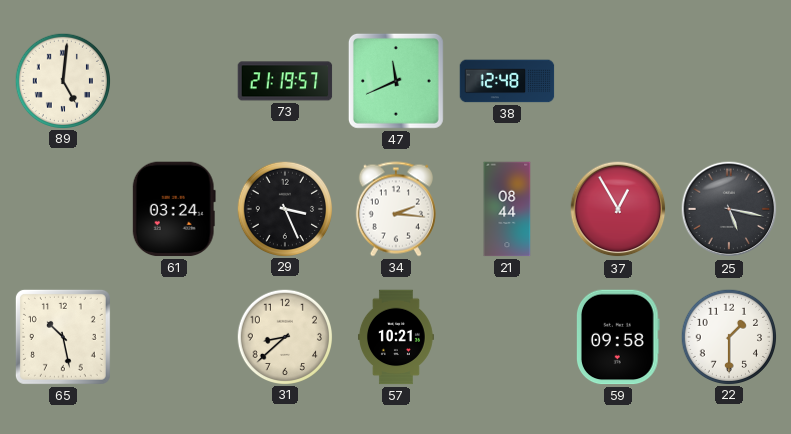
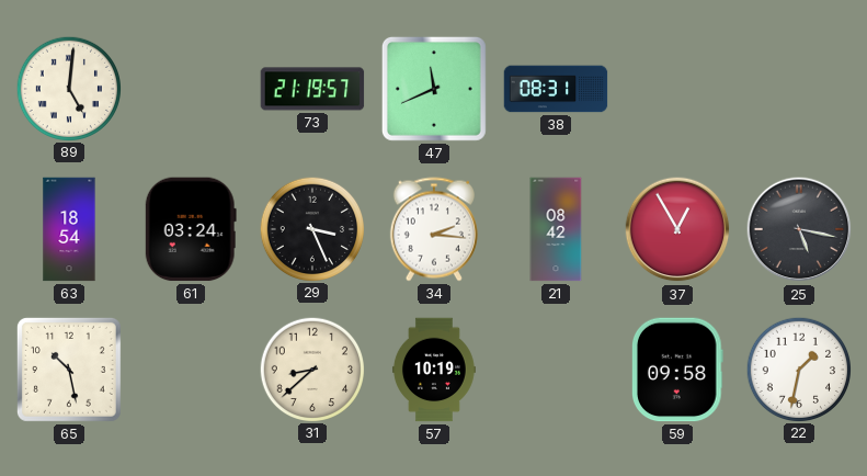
38: 12:48 -> 08:31 (556, 89)
63: none -> 18:54 (69, 229)
21: 08:44 -> 08:42 (556, 229)
57: 10:21 -> 10:19 (434, 370)
22: 1:30 -> 1:32 (798, 369)
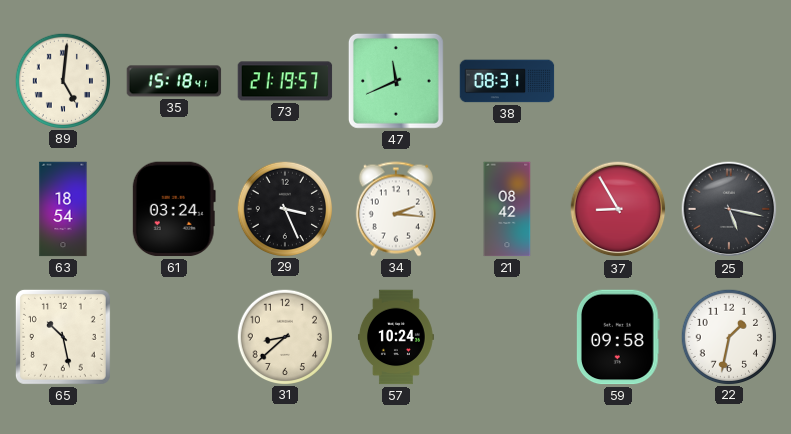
35: none -> 15:18 (174, 81)
37: 12:55 -> 8:55 (618, 209)
57: 10:19 -> 10:24 (396, 337)
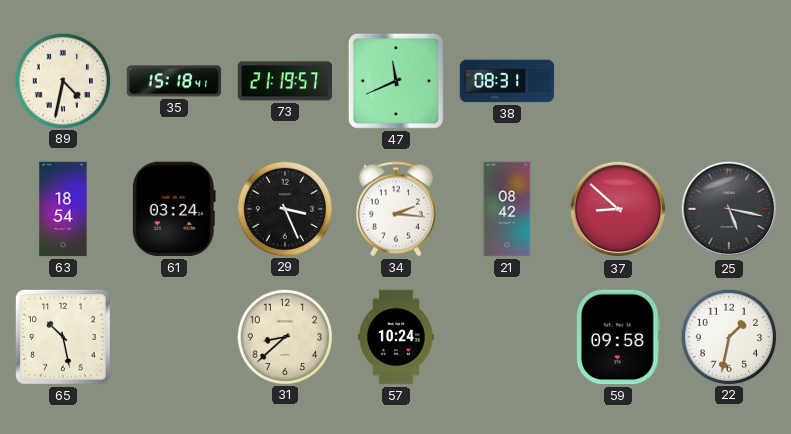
89: 5:01 -> 4:32 (62, 80)
37: 8:55 -> 8:52 (618, 209)
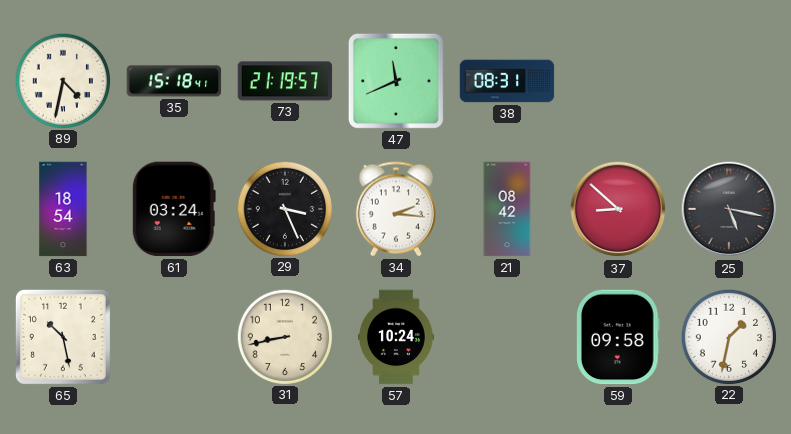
31: 8:38 -> 8:43 (284, 336)
